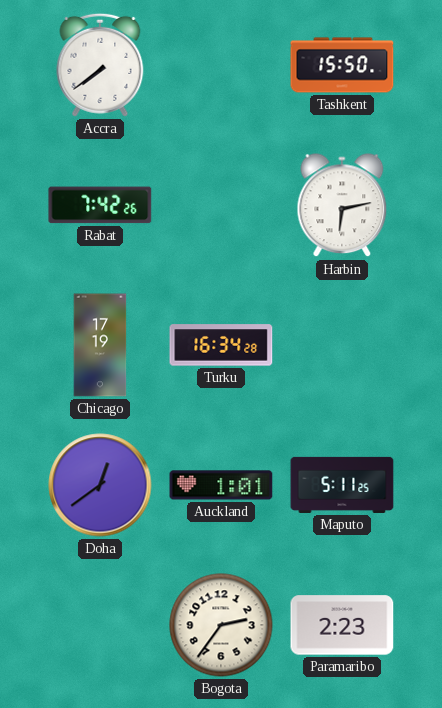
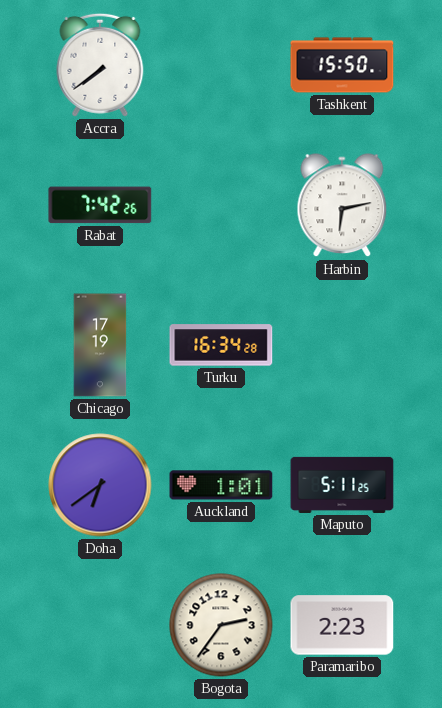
Doha: 12:39 -> 6:39 (100, 485)
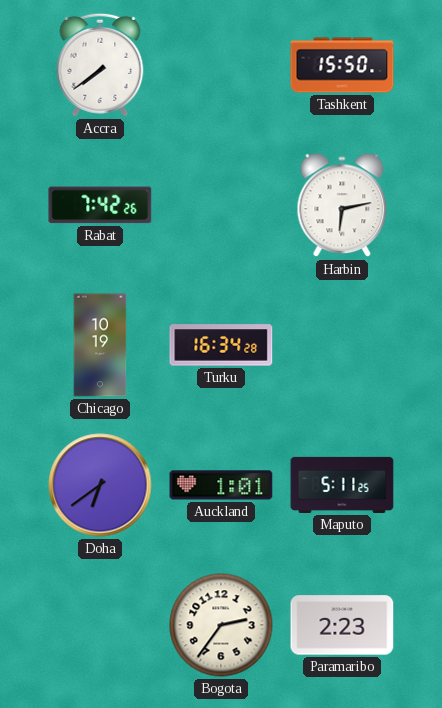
Chicago: 17:19 -> 10:19 (100, 345)
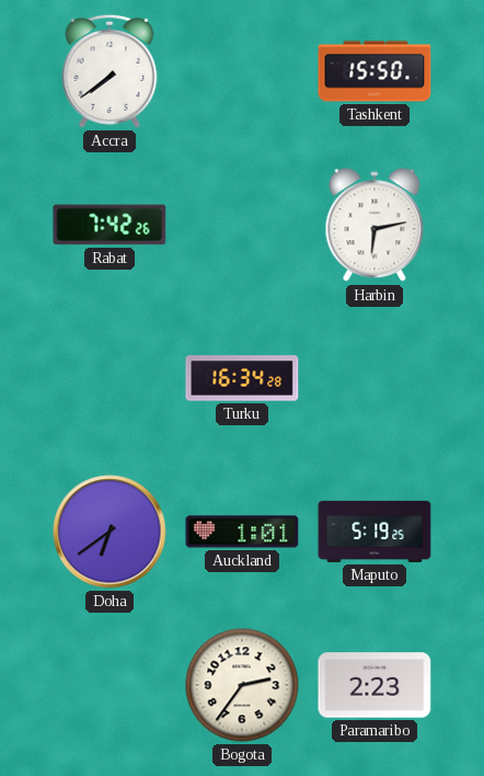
Chicago: 10:19 -> none (100, 345)
Maputo: 5:11 -> 5:19 (374, 532)
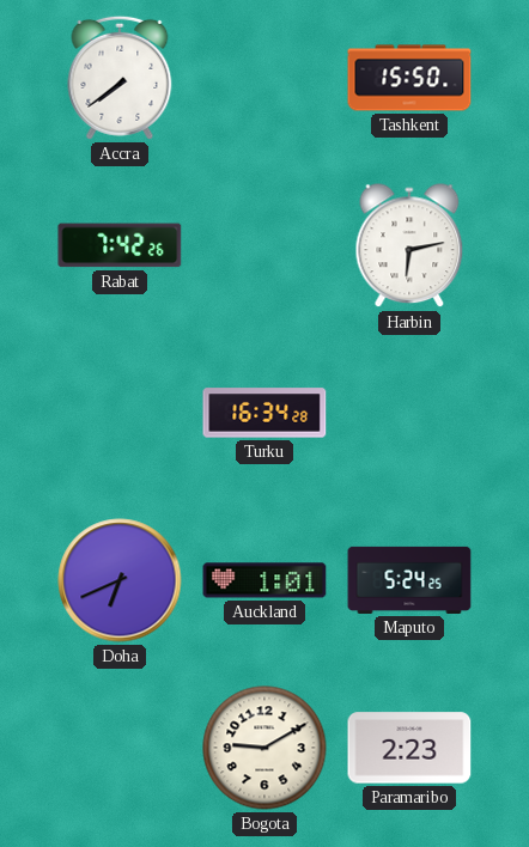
Doha: 6:39 -> 6:41 (120, 580)
Maputo: 5:19 -> 5:24 (409, 580)
Bogota: 2:36 -> 9:10 (264, 748)
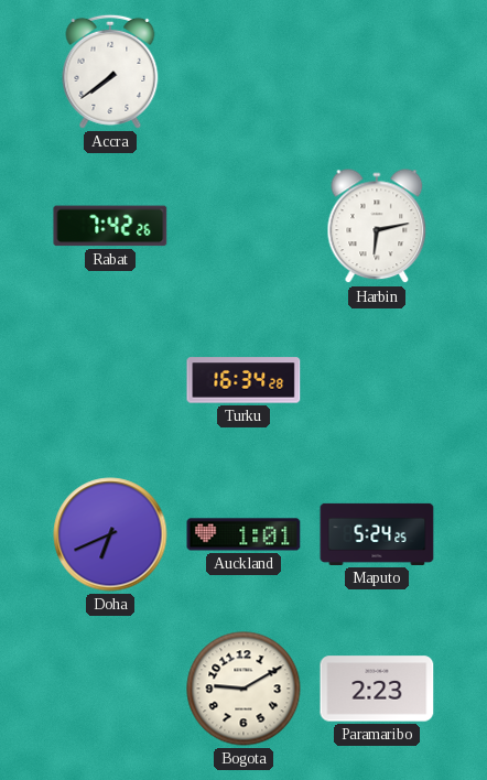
Tashkent: 15:50 -> none (409, 78)
